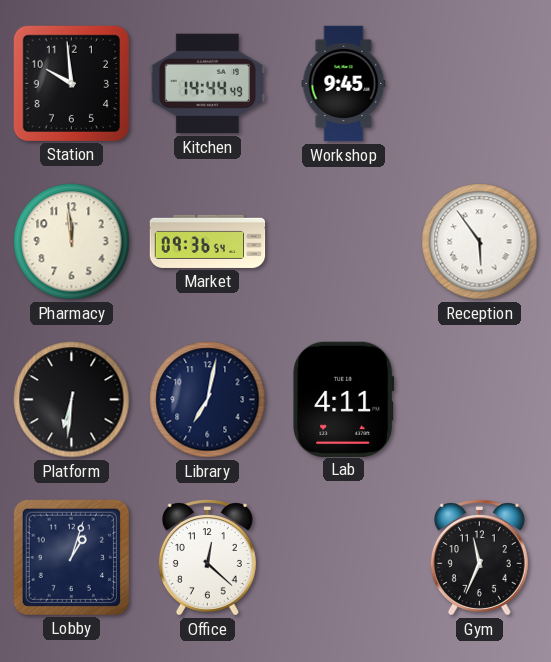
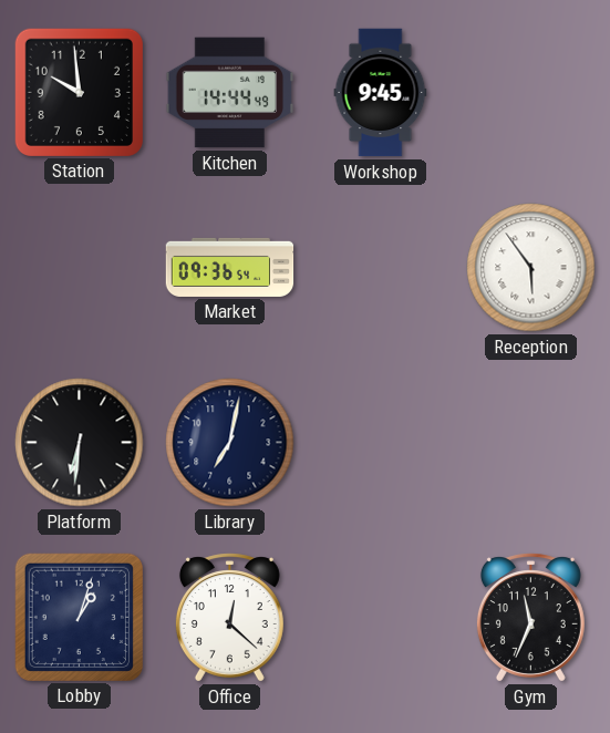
Pharmacy: 11:59 -> none (72, 242)
Lab: 4:11 -> none (344, 399)
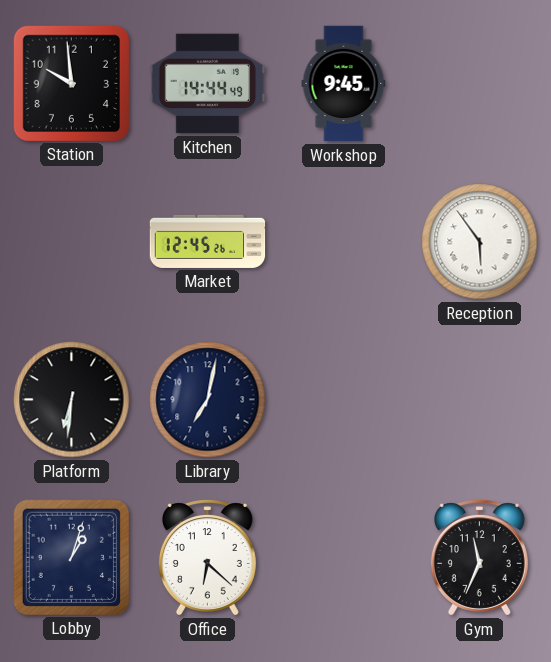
Market: 09:36 -> 12:45 (208, 241)
Office: 12:22 -> 6:22 (207, 558)
